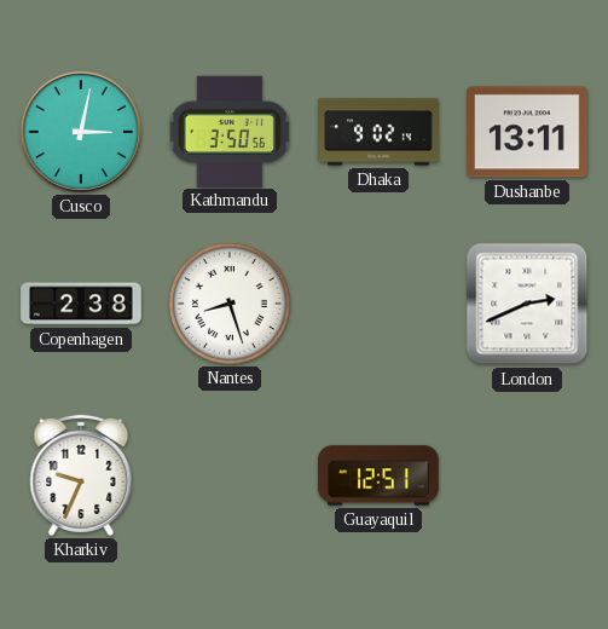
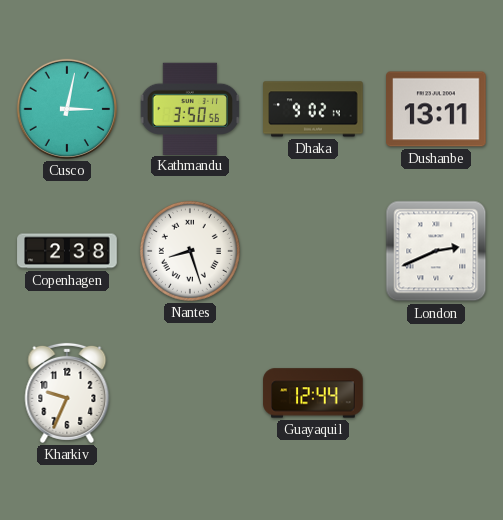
Guayaquil: 12:51 -> 12:44 (313, 393)
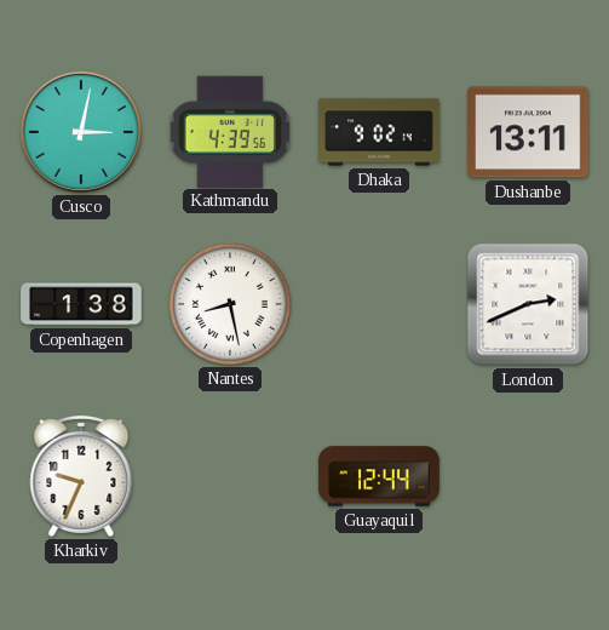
Kathmandu: 3:50 -> 4:39 (230, 131)
Copenhagen: 2:38 -> 1:38 (81, 304)
Nantes: 8:27 -> 8:28 (230, 304)
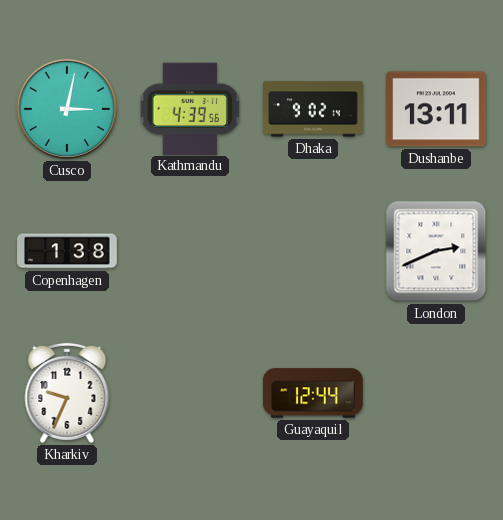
Nantes: 8:28 -> none (230, 304)
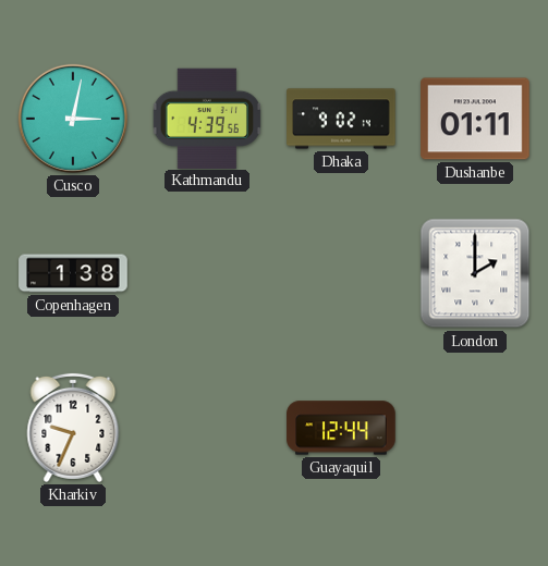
Dushanbe: 13:11 -> 01:11 (475, 119)
London: 2:41 -> 2:00 (475, 273)
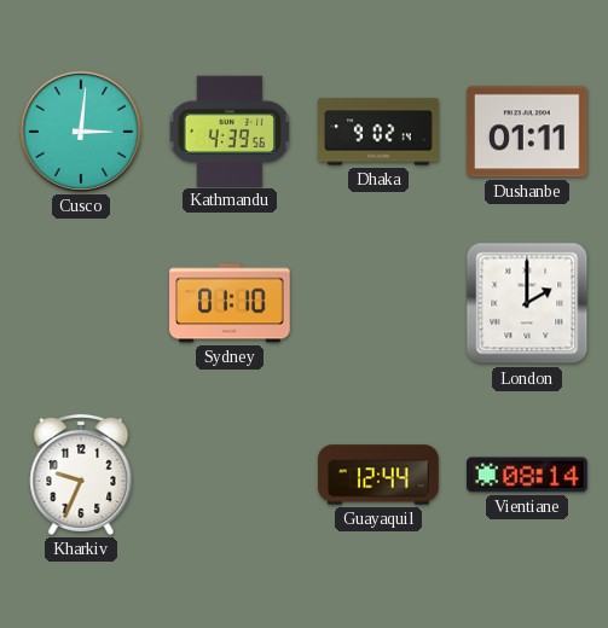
Cusco: 3:02 -> 3:01 (81, 132)
Copenhagen: 1:38 -> none (73, 273)
Sydney: none -> 01:10 (230, 303)
Vientiane: none -> 08:14 (527, 475)
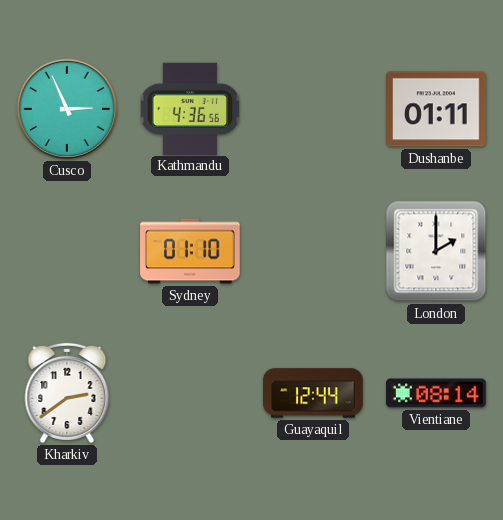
Cusco: 3:01 -> 2:56 (67, 109)
Kathmandu: 4:39 -> 4:36 (190, 108)
Dhaka: 9:02 -> none (378, 132)
Kharkiv: 9:34 -> 2:39 (67, 393)
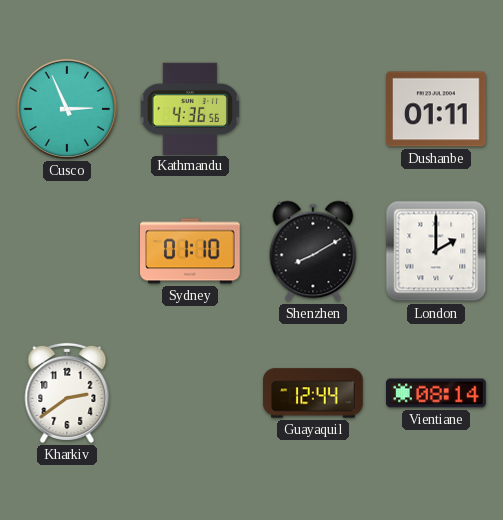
Shenzhen: none -> 8:10 (313, 251)
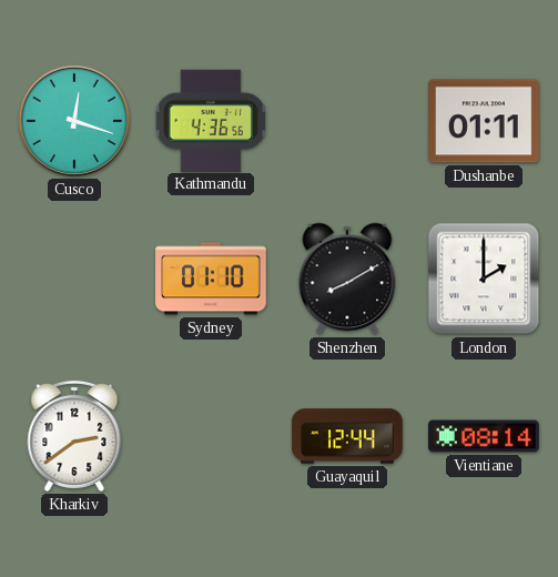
Cusco: 2:56 -> 12:18 (74, 121)
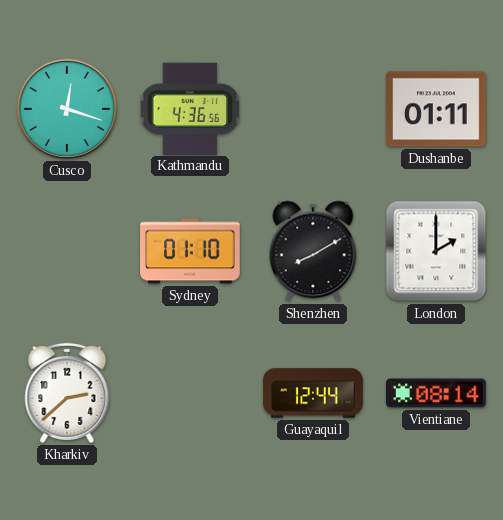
Kharkiv: 2:39 -> 2:38 (67, 393)
